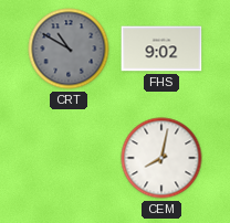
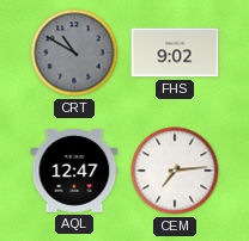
AQL: none -> 12:47 (74, 171)
CEM: 8:02 -> 7:14 (175, 171)
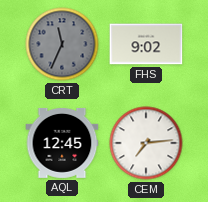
CRT: 10:50 -> 11:34 (62, 44)
AQL: 12:47 -> 12:45 (62, 143)
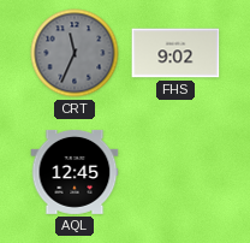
CEM: 7:14 -> none (146, 143)
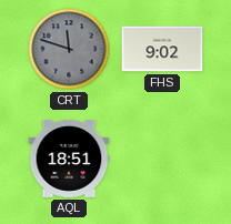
CRT: 11:34 -> 11:48 (69, 49)
AQL: 12:45 -> 18:51 (69, 159)
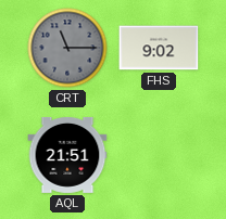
CRT: 11:48 -> 11:15 (67, 48)
AQL: 18:51 -> 21:51 (67, 155)
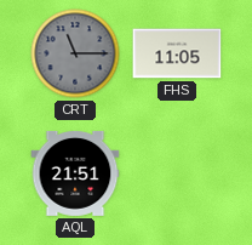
FHS: 9:02 -> 11:05 (177, 53)
